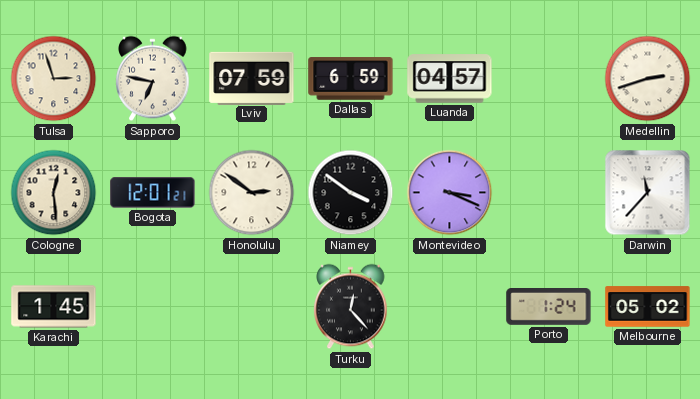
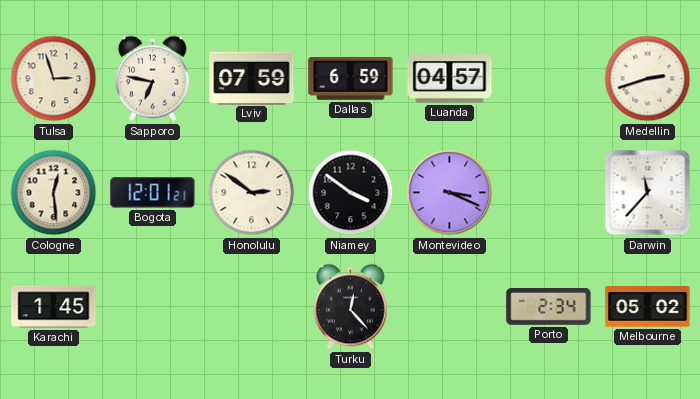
Porto: 1:24 -> 2:34 (549, 307)
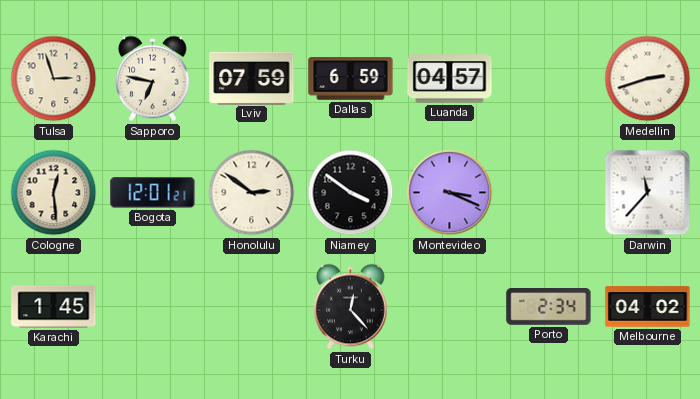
Melbourne: 05:02 -> 04:02 (648, 307)
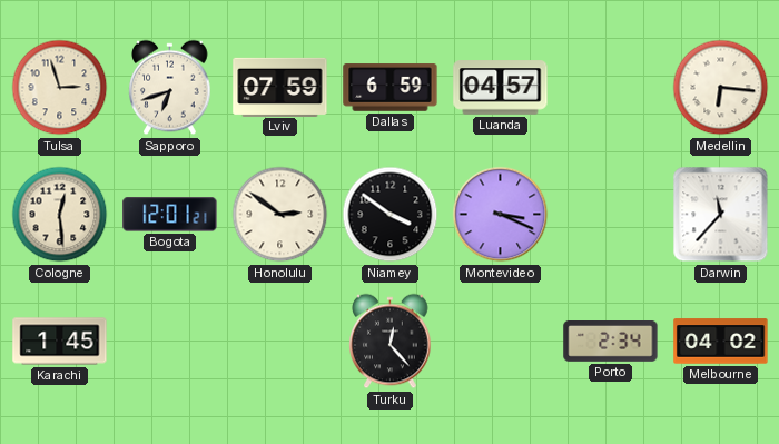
Sapporo: 6:47 -> 6:42 (170, 88)
Medellin: 2:42 -> 6:16 (721, 88)
